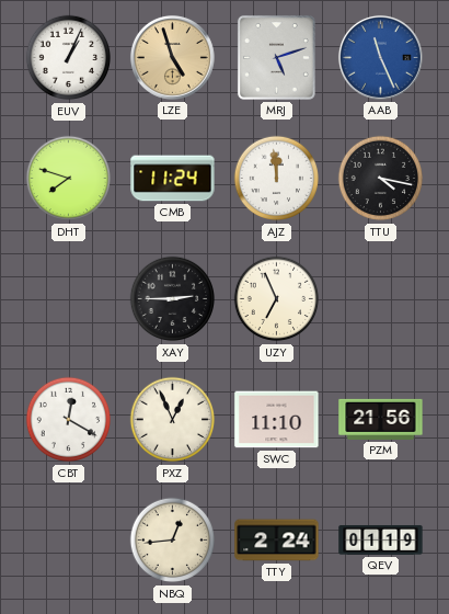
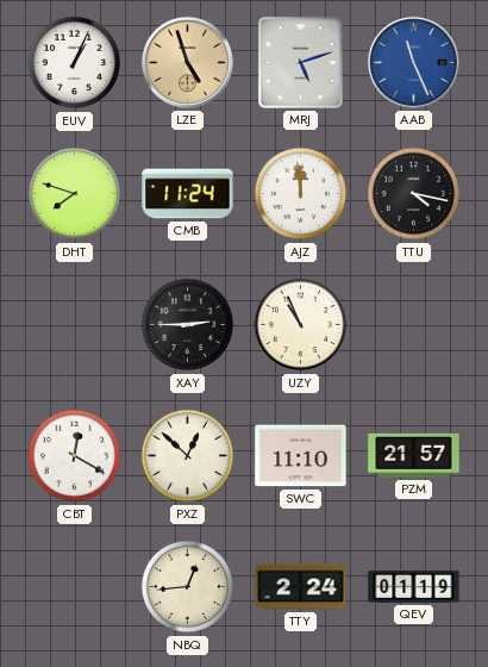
UZY: 6:56 -> 10:56 (301, 325)
PXZ: 12:56 -> 12:52 (188, 456)
PZM: 21:56 -> 21:57 (414, 455)
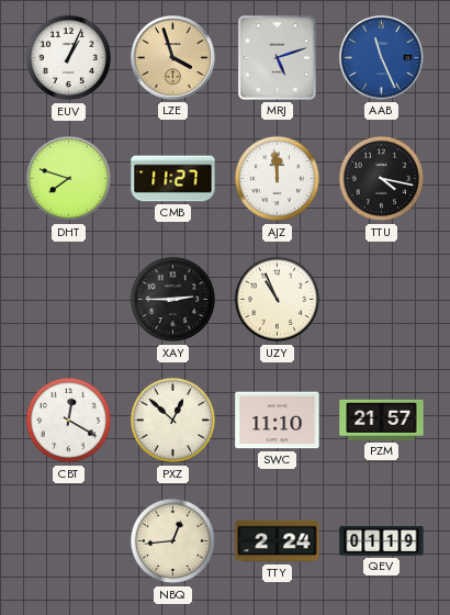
LZE: 4:57 -> 3:57 (172, 57)
CMB: 11:24 -> 11:27 (173, 179)
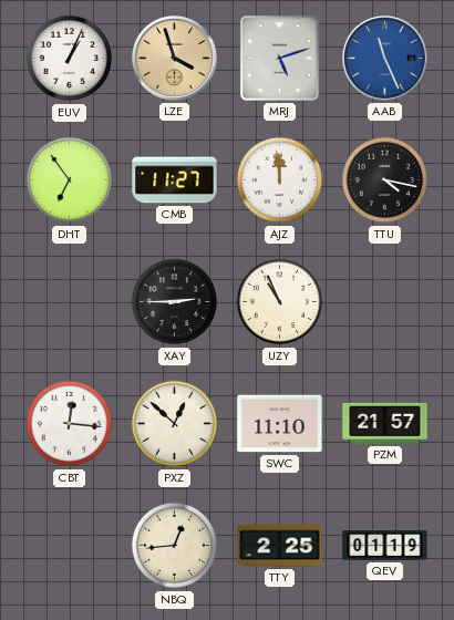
DHT: 7:48 -> 6:54 (70, 180)
CBT: 12:20 -> 12:16 (70, 424)
TTY: 2:24 -> 2:25 (280, 546)
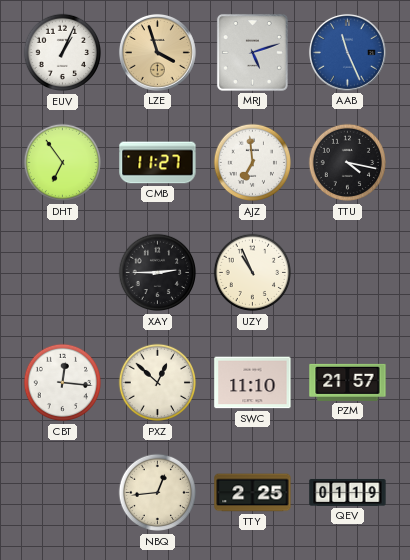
AJZ: 11:59 -> 6:59 (253, 163)
